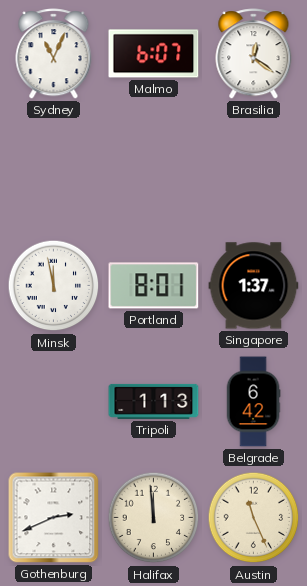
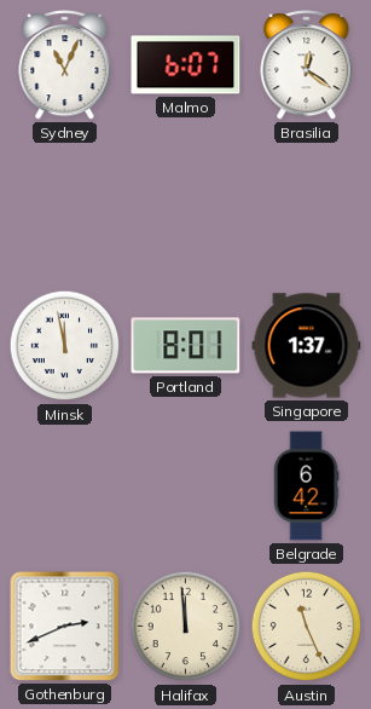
Tripoli: 1:13 -> none (154, 401)
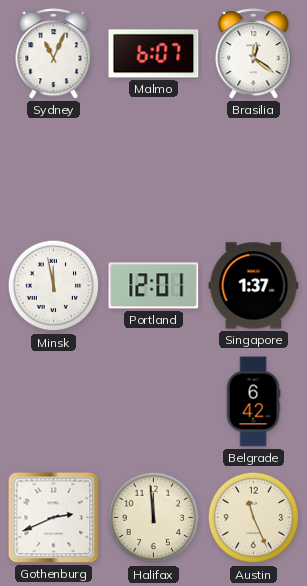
Portland: 8:01 -> 12:01 (154, 286)
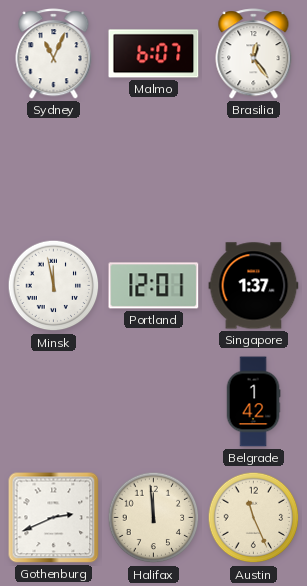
Brasilia: 12:21 -> 12:24 (254, 54)
Belgrade: 6:42 -> 1:42 (253, 402)
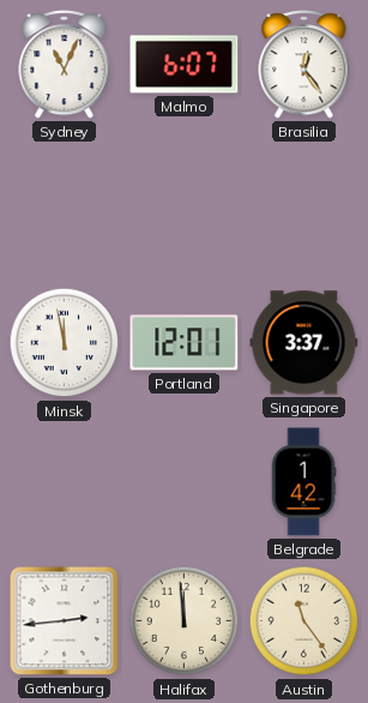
Singapore: 1:37 -> 3:37 (304, 343)
Gothenburg: 2:41 -> 2:44 (65, 621)
Austin: 11:26 -> 11:24 (304, 621)
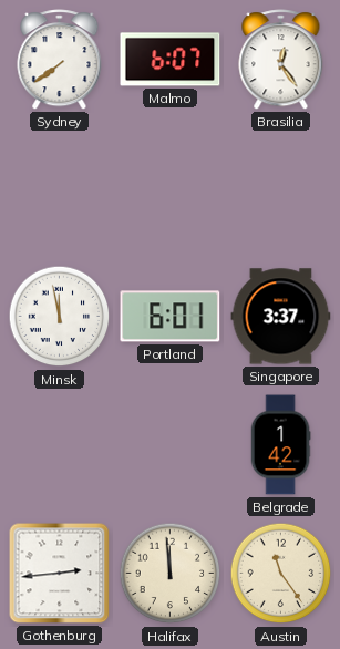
Sydney: 11:04 -> 7:39 (60, 60)
Portland: 12:01 -> 6:01 (171, 317)
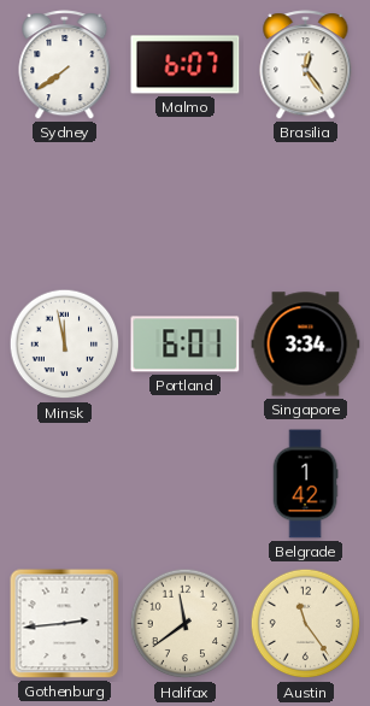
Singapore: 3:37 -> 3:34 (306, 345)
Halifax: 11:59 -> 11:39 (186, 624)
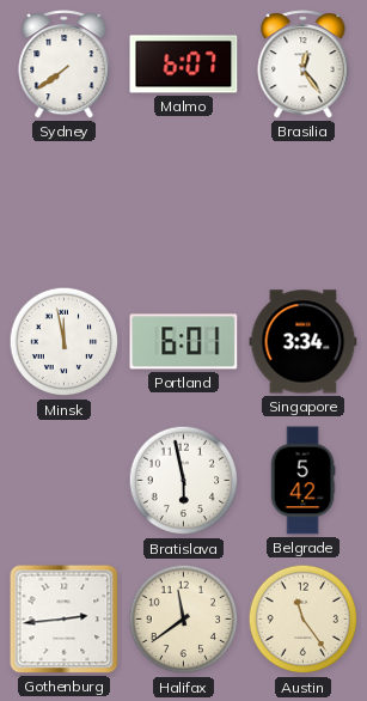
Bratislava: none -> 5:58 (184, 481)
Belgrade: 1:42 -> 5:42 (302, 481)
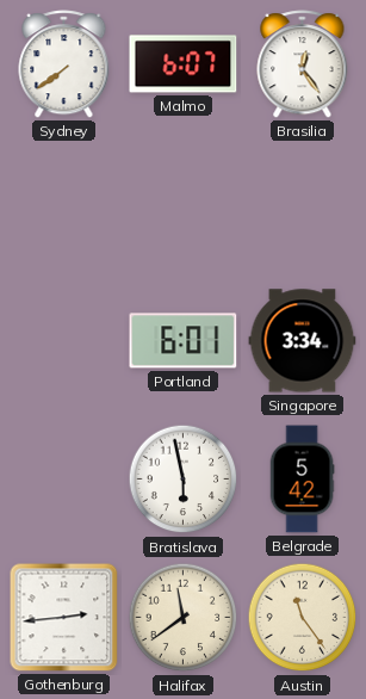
Minsk: 11:58 -> none (65, 342)
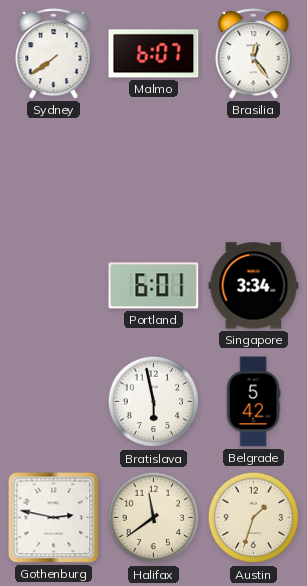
Gothenburg: 2:44 -> 2:47 (54, 518)
Austin: 11:24 -> 1:33 (254, 518)
